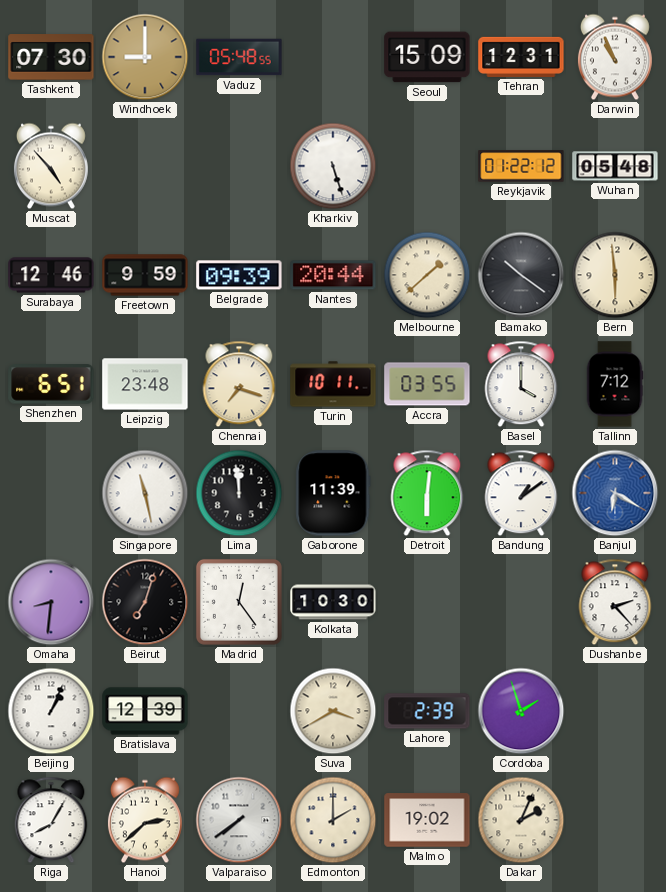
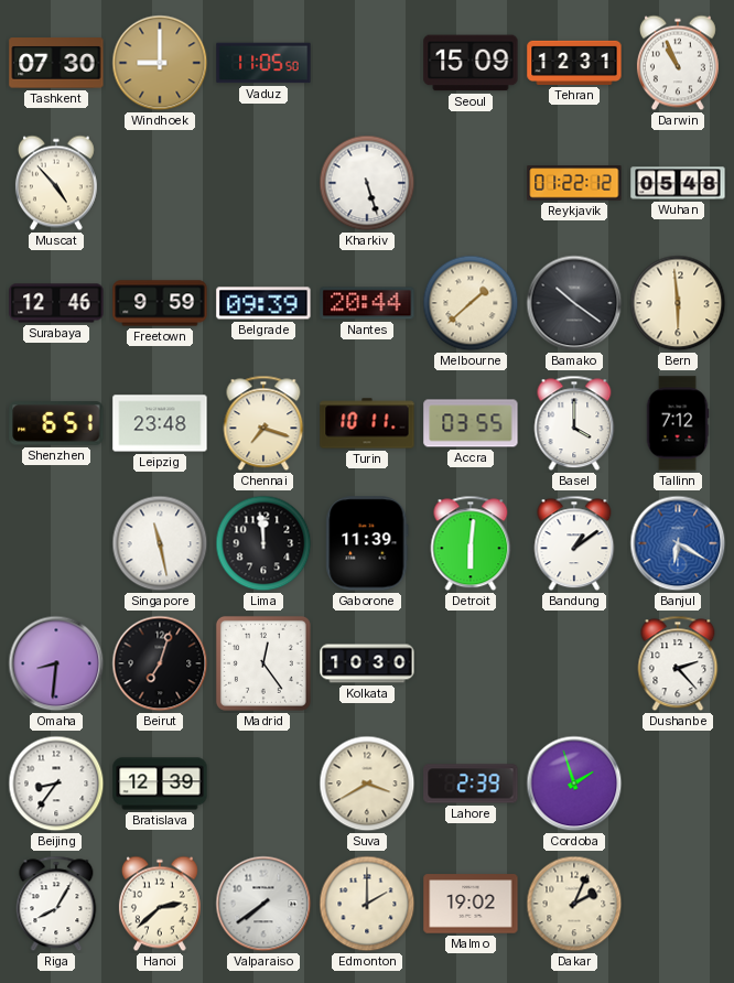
Vaduz: 05:48 -> 11:05 (263, 63)
Beijing: 1:04 -> 8:36 (56, 784)
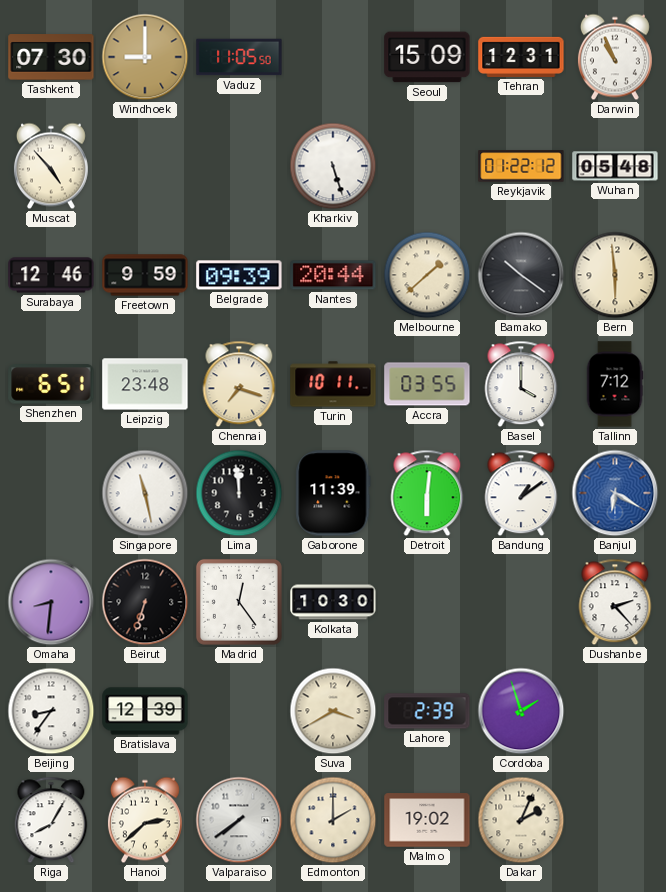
Beirut: 7:03 -> 6:33 (145, 602)
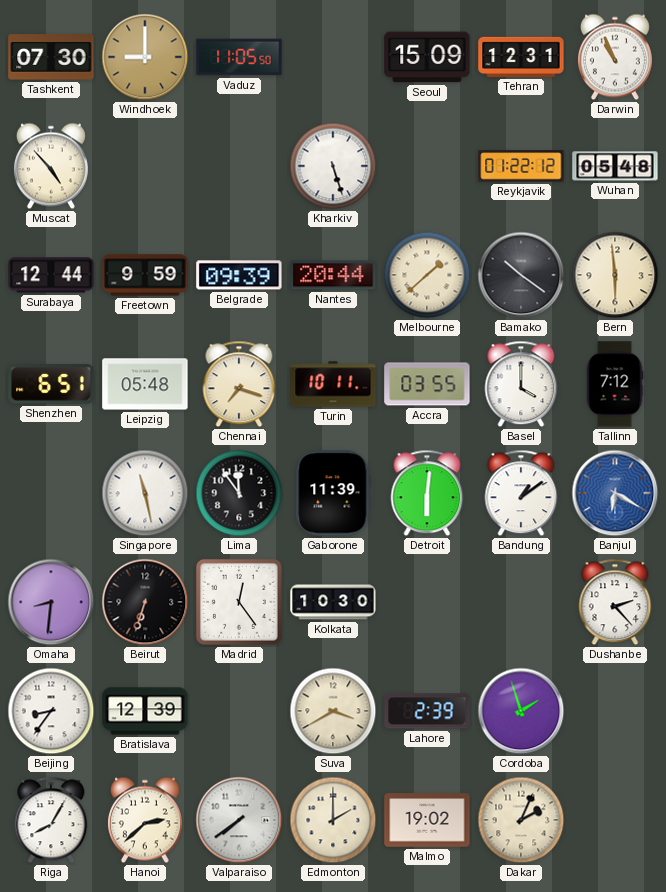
Surabaya: 12:46 -> 12:44 (51, 275)
Leipzig: 23:48 -> 05:48 (145, 384)
Lima: 11:59 -> 11:54 (239, 493)
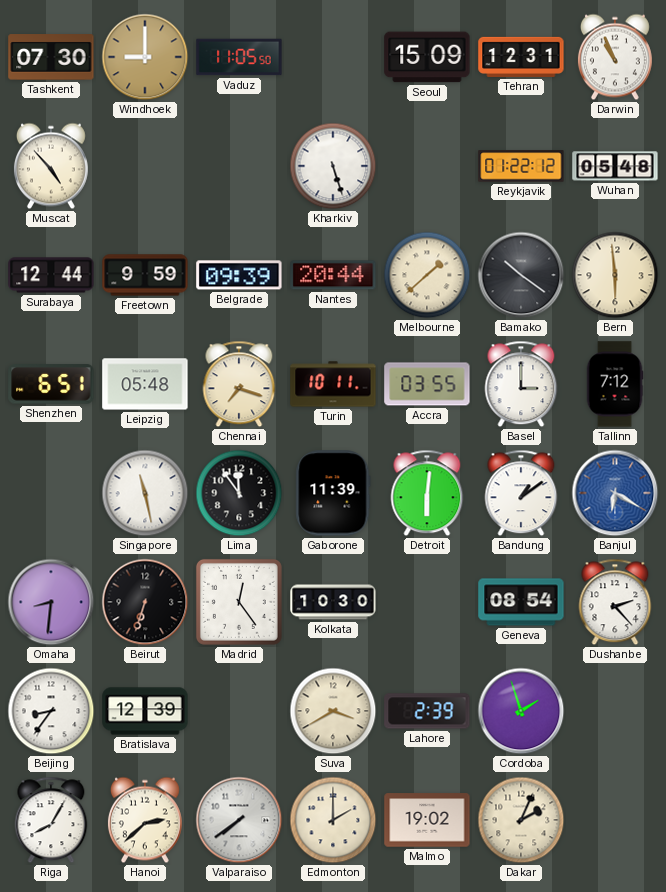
Basel: 4:00 -> 3:00 (521, 384)
Geneva: none -> 08:54 (521, 602)
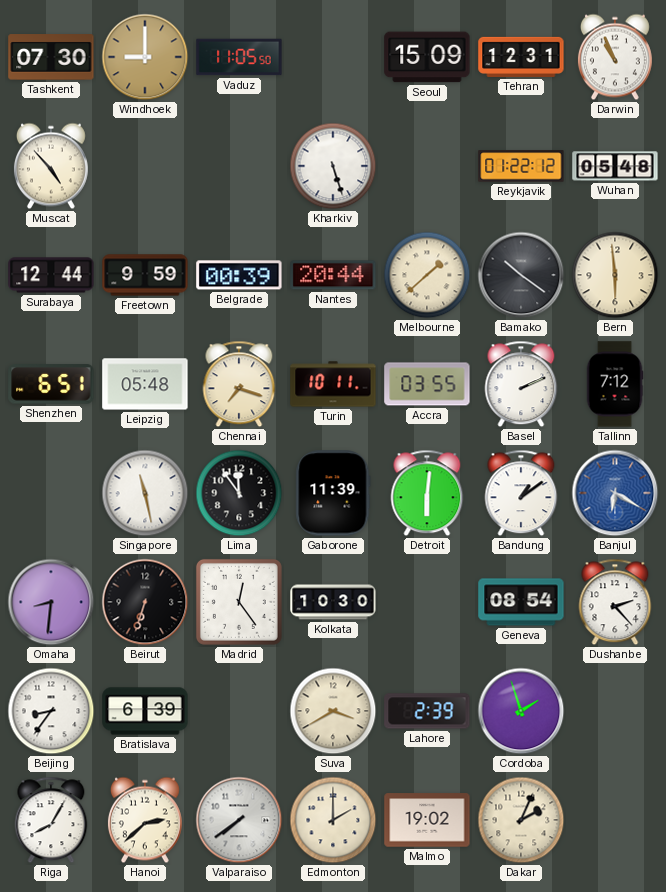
Belgrade: 09:39 -> 00:39 (239, 275)
Basel: 3:00 -> 2:11 (521, 384)
Bratislava: 12:39 -> 6:39 (145, 711)
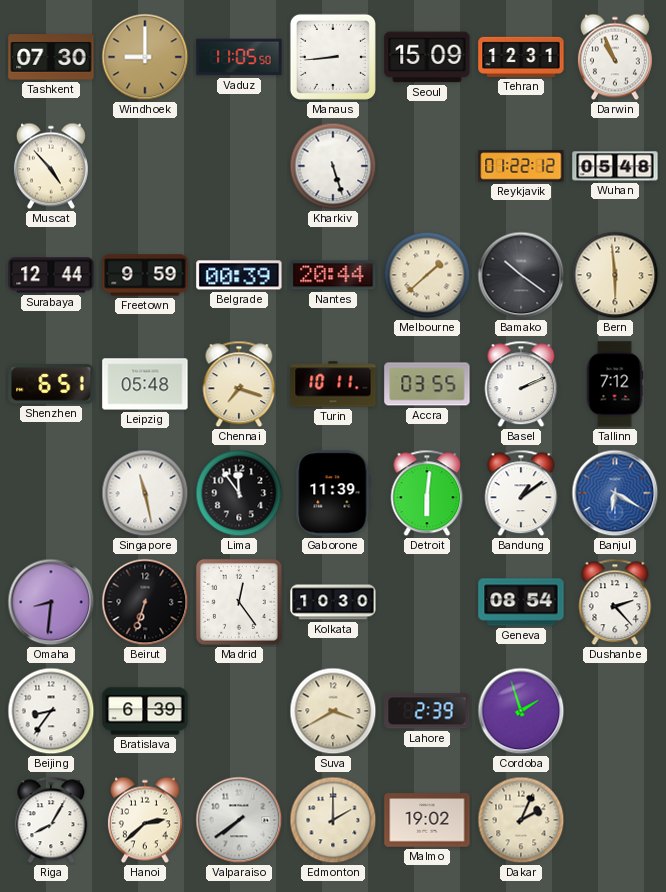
Manaus: none -> 8:44 (333, 57)
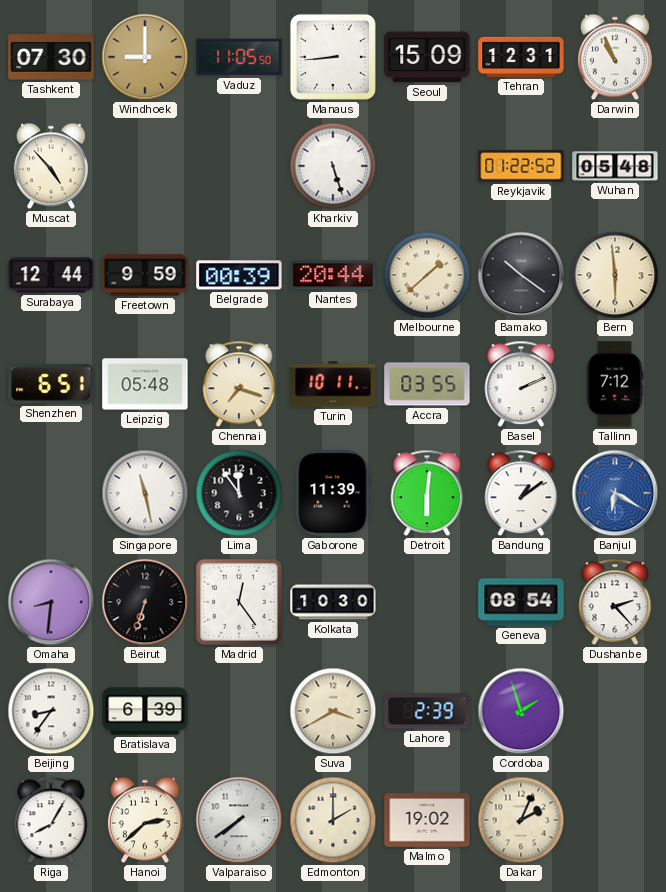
Reykjavik: 01:22:12 -> 01:22:52 (521, 166)
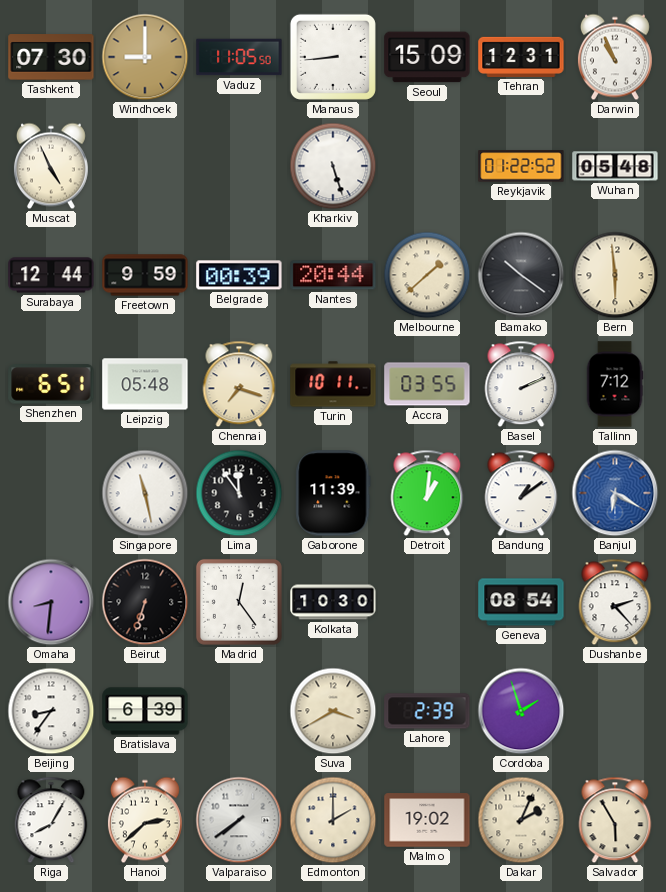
Muscat: 4:53 -> 4:56 (51, 166)
Detroit: 6:01 -> 1:01 (427, 493)
Salvador: none -> 5:55 (615, 820)
